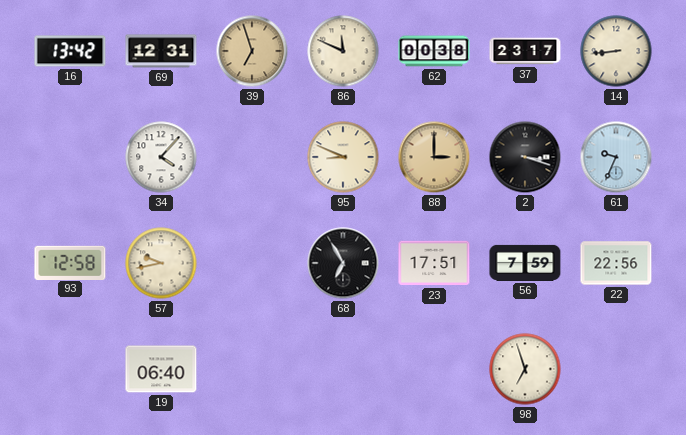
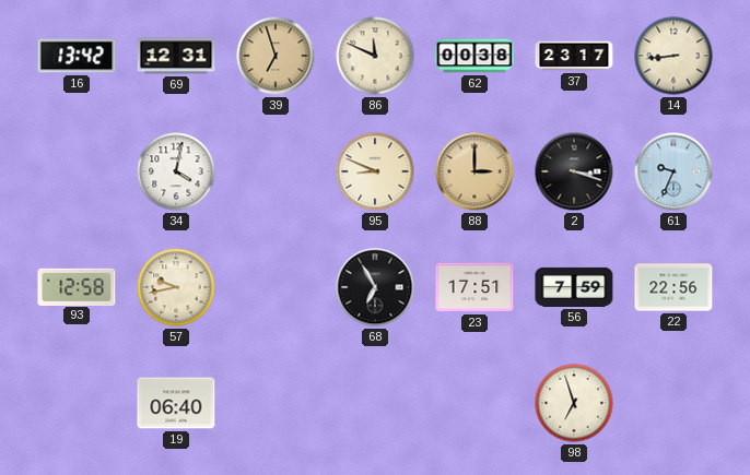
34: 4:07 -> 4:02 (176, 171)
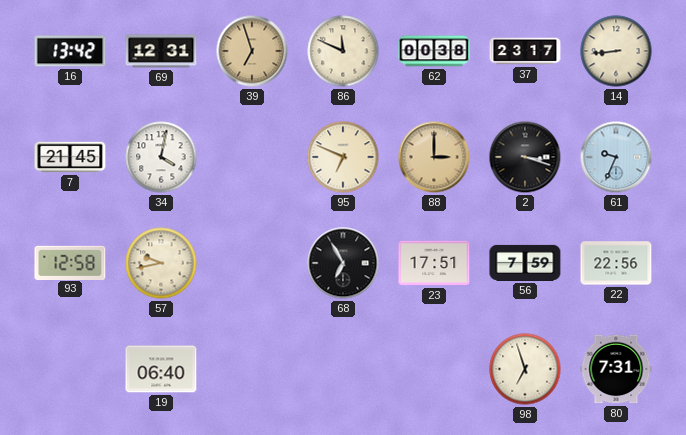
7: none -> 21:45 (70, 157)
95: 8:49 -> 6:49 (343, 157)
80: none -> 7:31 (616, 369)
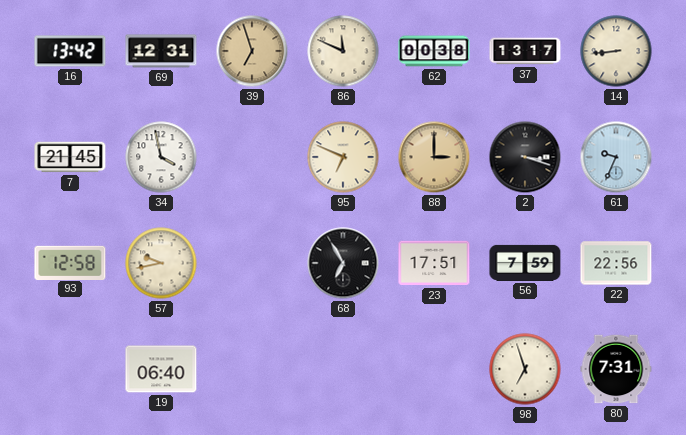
37: 23:17 -> 13:17 (525, 51)
34: 4:02 -> 3:58 (161, 157)
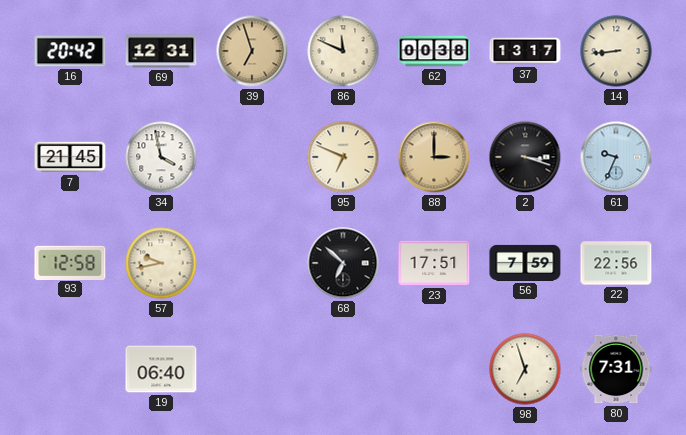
16: 13:42 -> 20:42 (70, 51)
68: 6:55 -> 6:52 (343, 263)
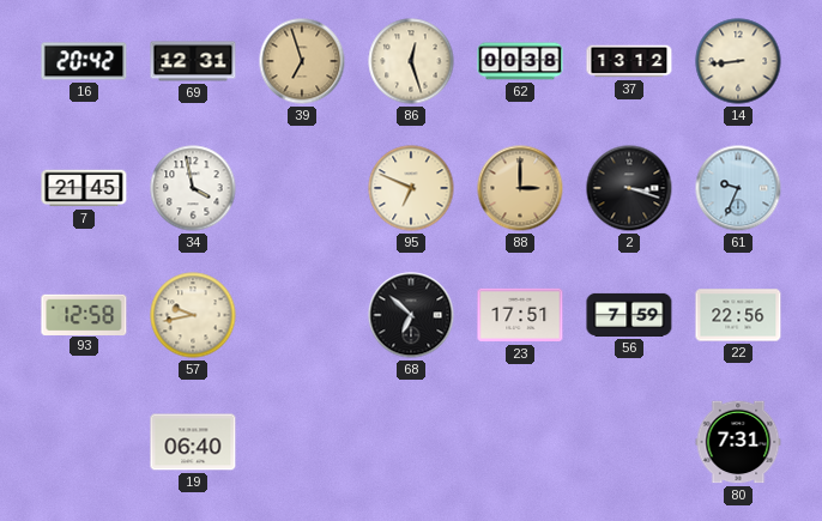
86: 11:49 -> 12:27 (411, 61)
37: 13:17 -> 13:12 (629, 61)
98: 6:57 -> none (525, 369)
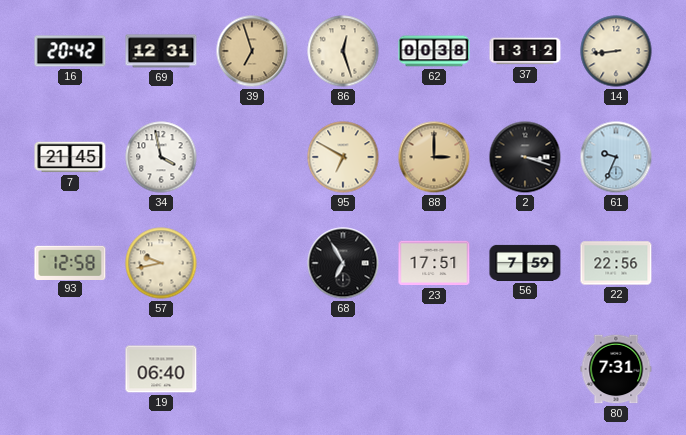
95: 6:49 -> 6:50 (343, 157)
68: 6:52 -> 6:55 (343, 263)
